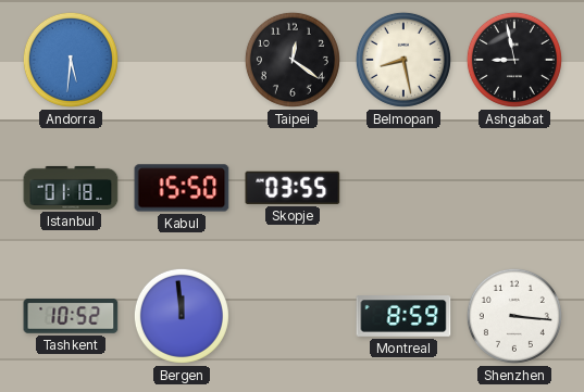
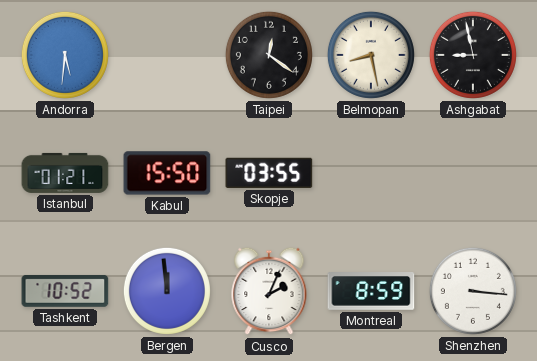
Istanbul: 01:18 -> 01:21 (65, 173)
Cusco: none -> 2:04 (269, 291)
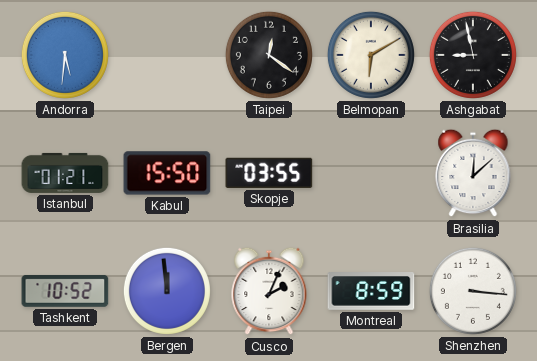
Belmopan: 8:28 -> 6:10 (371, 55)
Brasilia: none -> 12:08 (473, 173)
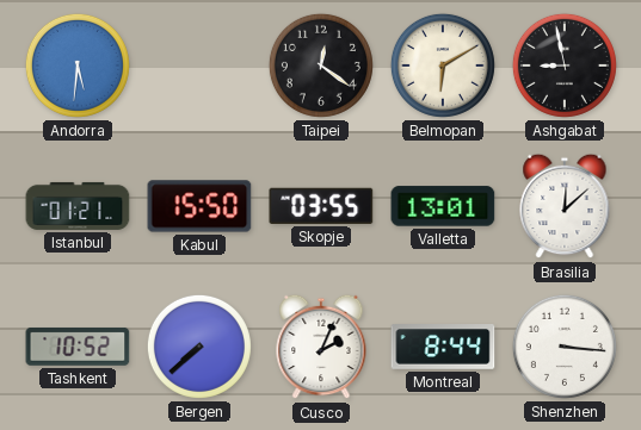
Valletta: none -> 13:01 (443, 206)
Bergen: 11:59 -> 7:38 (199, 347)
Montreal: 8:59 -> 8:44 (443, 348)
